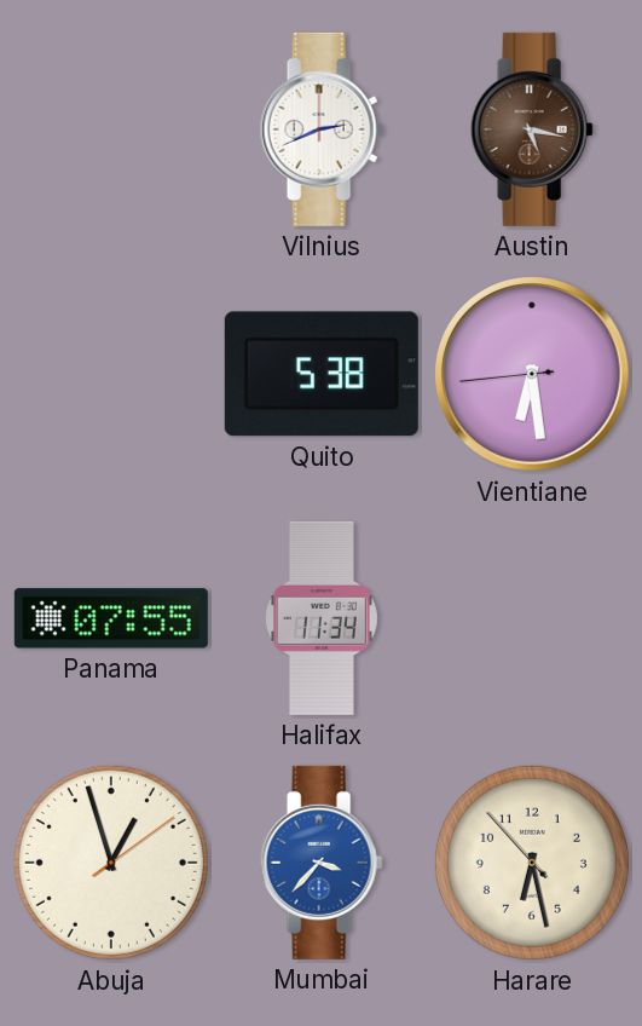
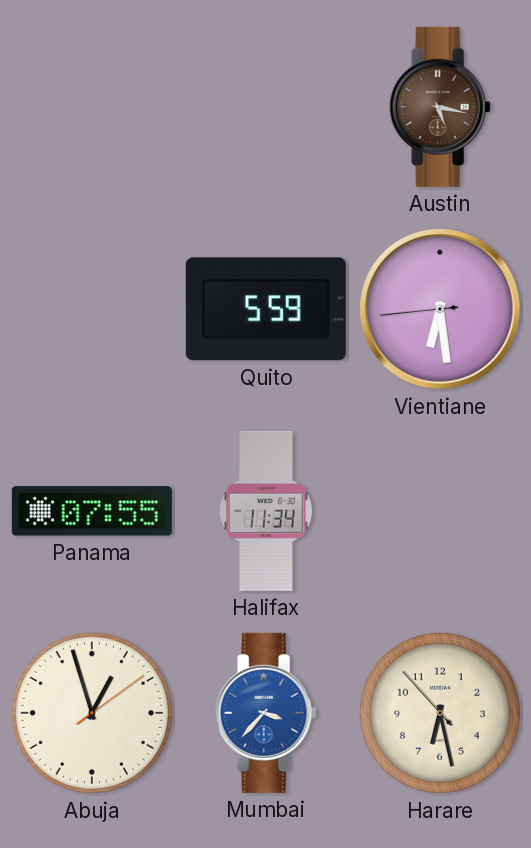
Vilnius: 2:41 -> none (322, 129)
Quito: 5:38 -> 5:59 (266, 309)
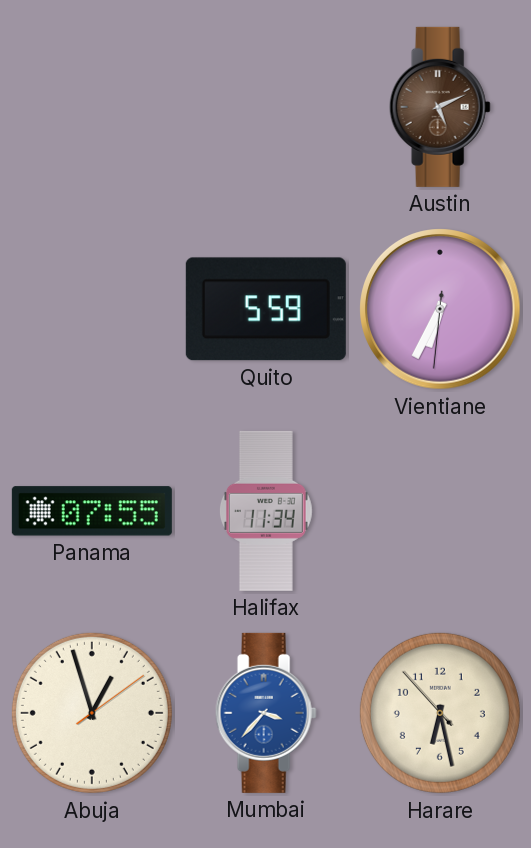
Austin: 5:17 -> 5:11 (440, 107)
Vientiane: 6:28 -> 6:34 (440, 309)
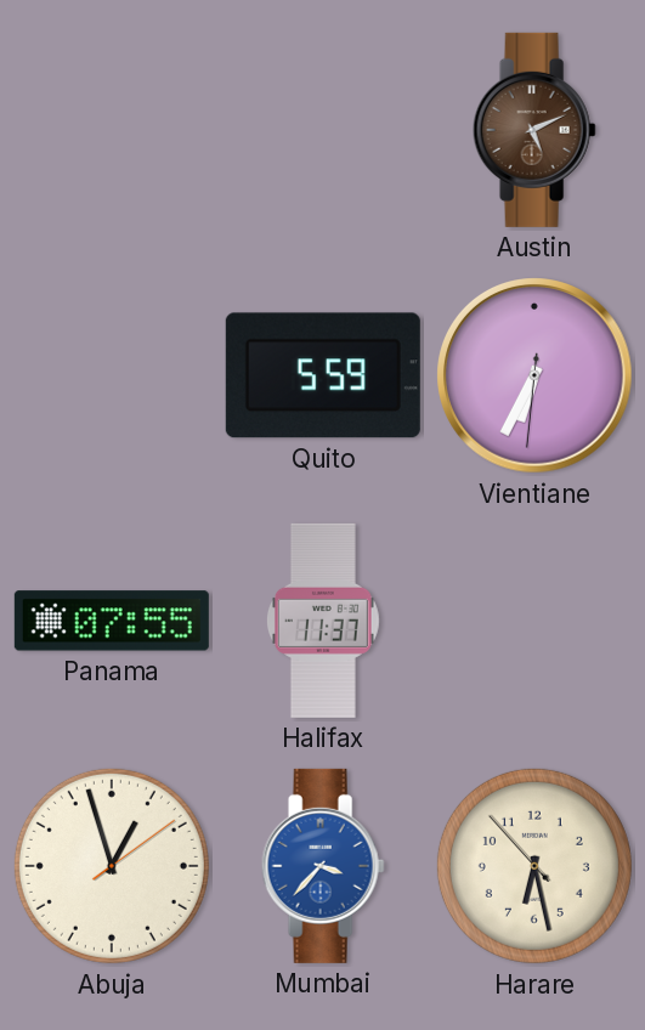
Halifax: 11:34 -> 11:37 (323, 621)
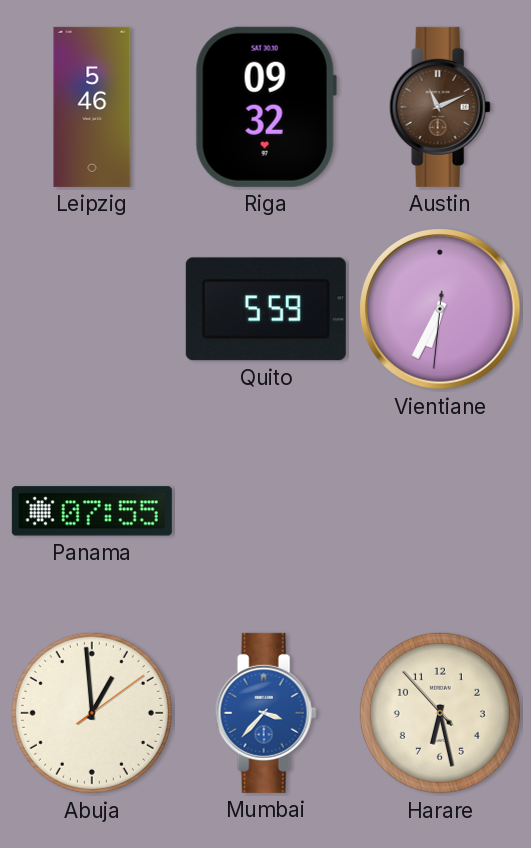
Leipzig: none -> 5:46 (92, 107)
Riga: none -> 09:32 (266, 107)
Austin: 5:11 -> 11:11 (440, 107)
Halifax: 11:37 -> none (323, 621)
Abuja: 12:57 -> 12:59 (92, 713)
